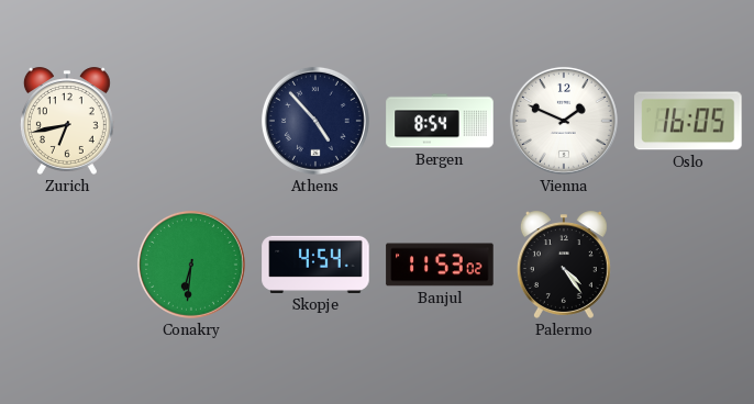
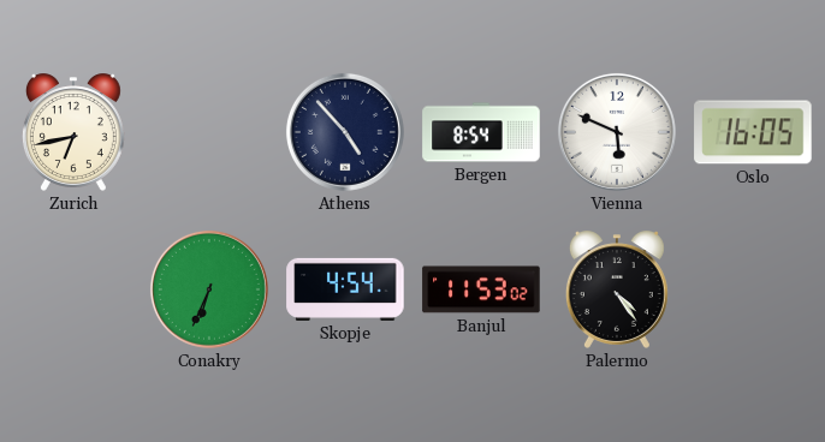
Vienna: 1:49 -> 5:49 (617, 132)
Conakry: 6:31 -> 6:34 (209, 289)
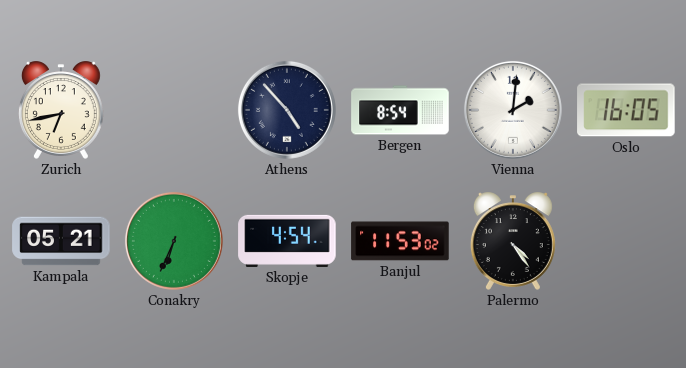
Vienna: 5:49 -> 2:01 (513, 110)
Kampala: none -> 05:21 (61, 241)
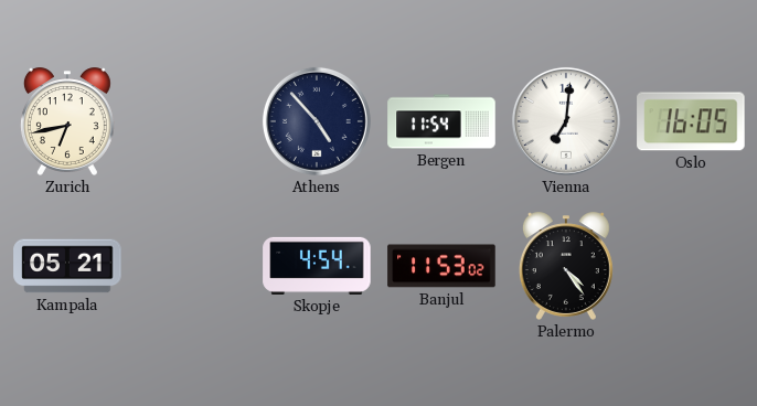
Bergen: 8:54 -> 11:54 (441, 121)
Vienna: 2:01 -> 7:01 (566, 121)
Conakry: 6:34 -> none (174, 241)
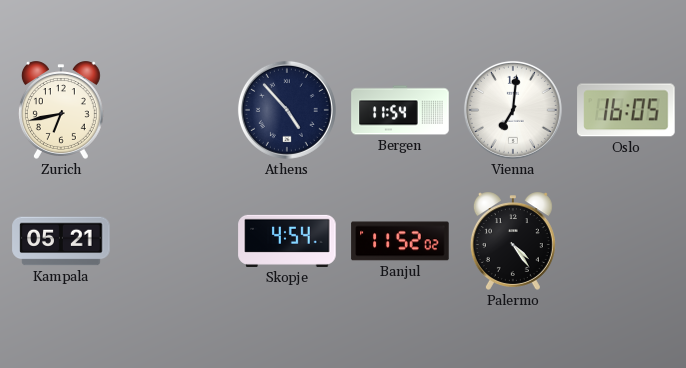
Banjul: 11:53 -> 11:52 (400, 241)
